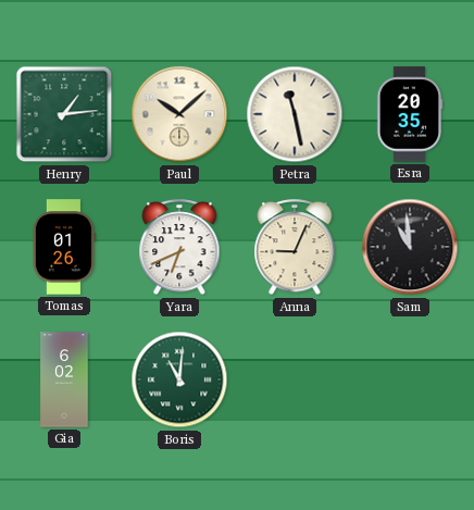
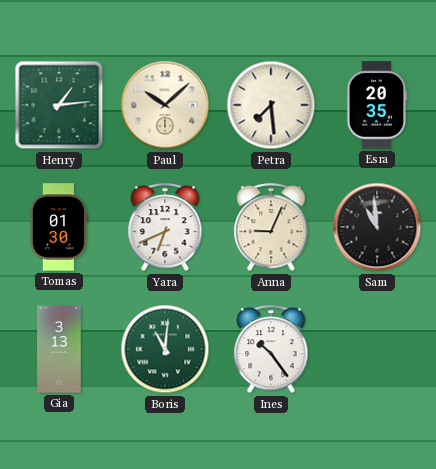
Petra: 11:28 -> 7:29 (271, 105)
Tomas: 01:26 -> 01:30 (58, 227)
Gia: 6:02 -> 3:13 (59, 349)
Ines: none -> 10:24 (271, 350)
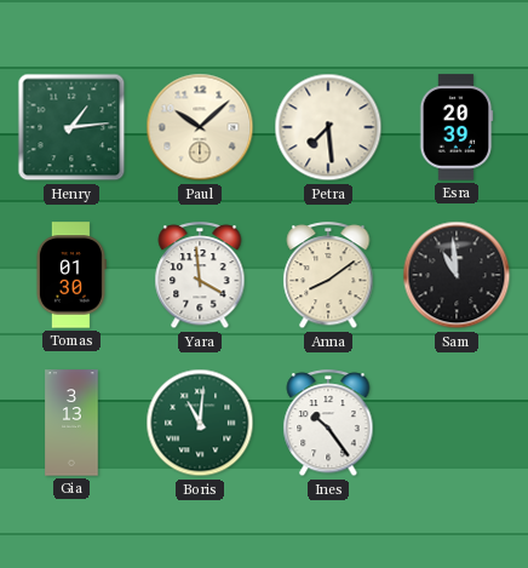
Esra: 20:35 -> 20:39 (457, 127)
Yara: 6:41 -> 3:59 (200, 276)
Anna: 9:04 -> 8:09 (328, 276)
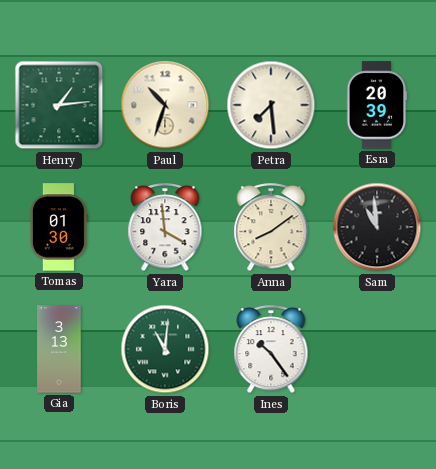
Paul: 10:08 -> 10:33 (165, 105)
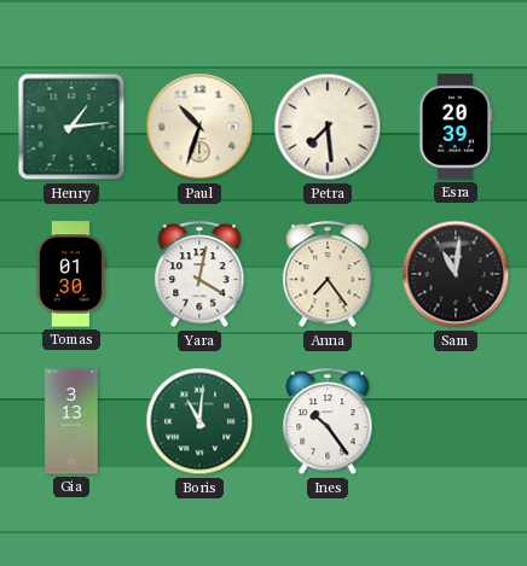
Yara: 3:59 -> 4:02 (199, 275)
Anna: 8:09 -> 7:24 (328, 275)
Sam: 10:59 -> 11:01 (456, 274)
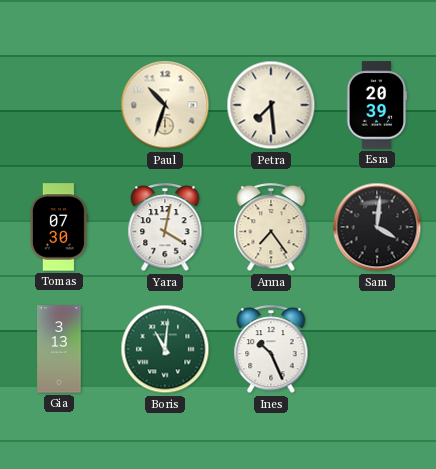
Henry: 1:14 -> none (71, 127)
Tomas: 01:30 -> 07:30 (58, 227)
Sam: 11:01 -> 4:01 (377, 227)
Ines: 10:24 -> 10:26 (271, 350)
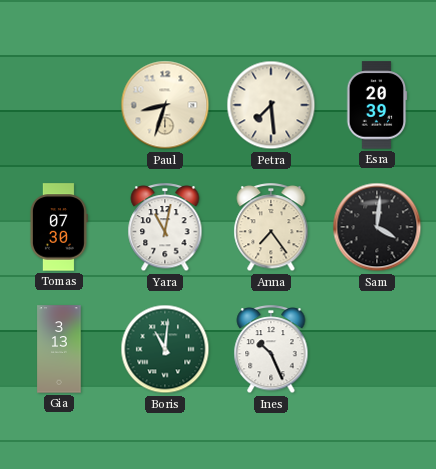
Paul: 10:33 -> 8:33 (165, 105)
Yara: 4:02 -> 11:02 (165, 228)
